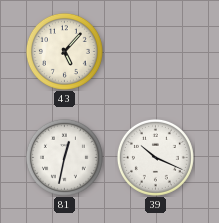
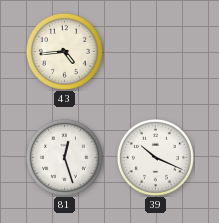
43: 5:07 -> 4:44 (64, 51)
81: 12:32 -> 12:27 (64, 157)
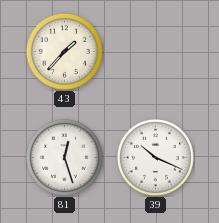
43: 4:44 -> 1:37 (64, 51)
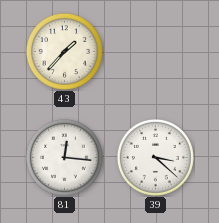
81: 12:27 -> 12:16 (64, 157)
39: 10:19 -> 3:22 (155, 157)
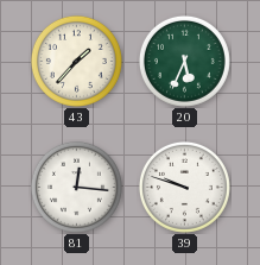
20: none -> 5:34 (184, 61)
39: 3:22 -> 9:48 (184, 187)
